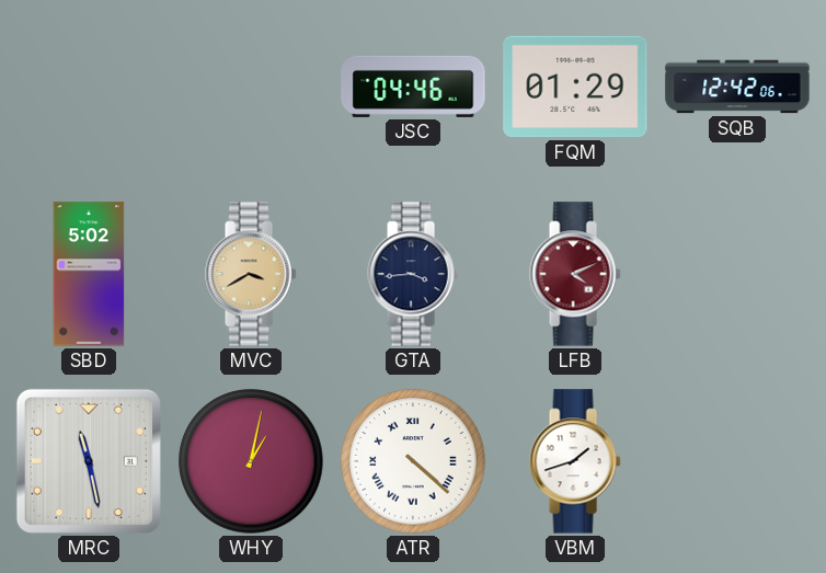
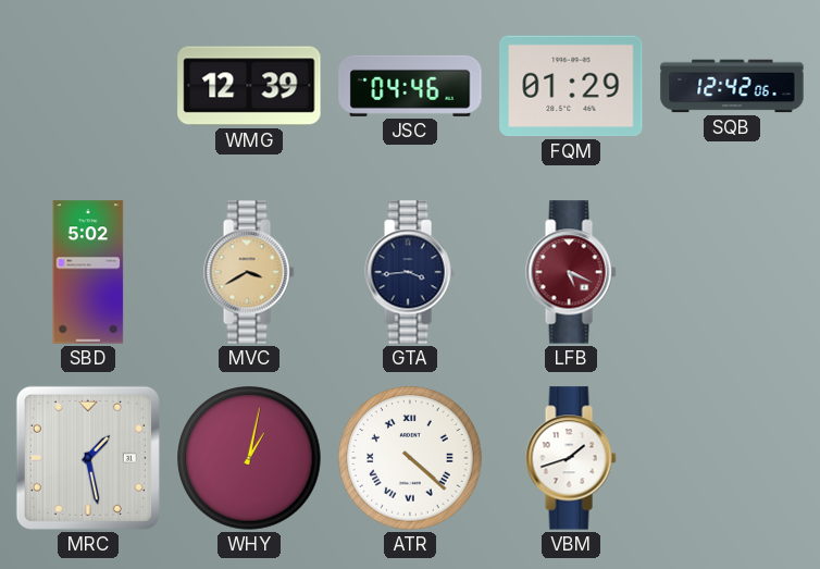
WMG: none -> 12:39 (249, 86)
LFB: 4:11 -> 5:19 (571, 272)
MRC: 11:28 -> 1:28 (88, 458)
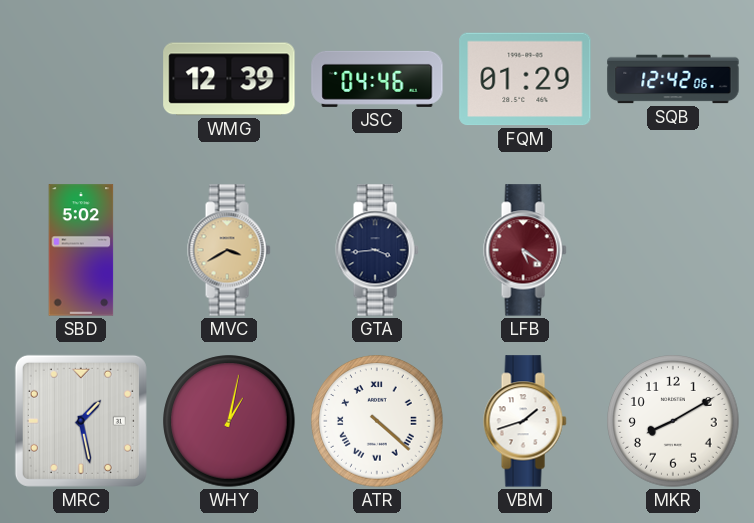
LFB: 5:19 -> 5:21 (525, 250)
MKR: none -> 8:10 (673, 421)
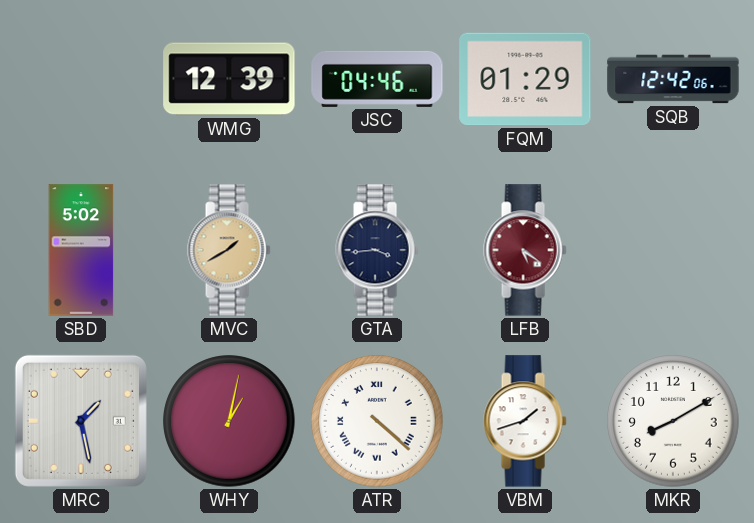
MVC: 3:40 -> 1:40 (229, 250)
